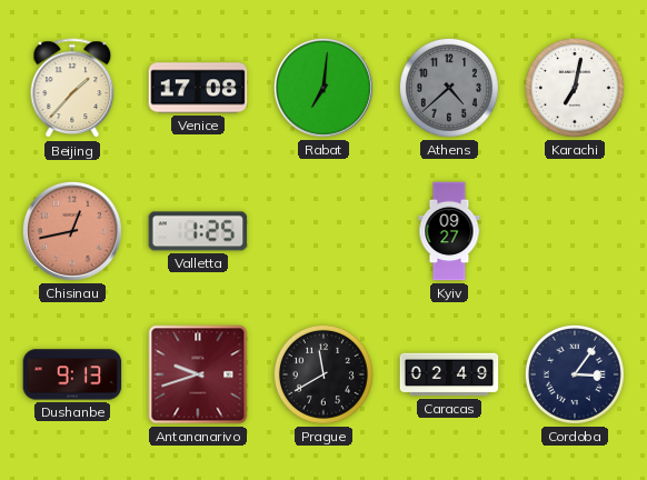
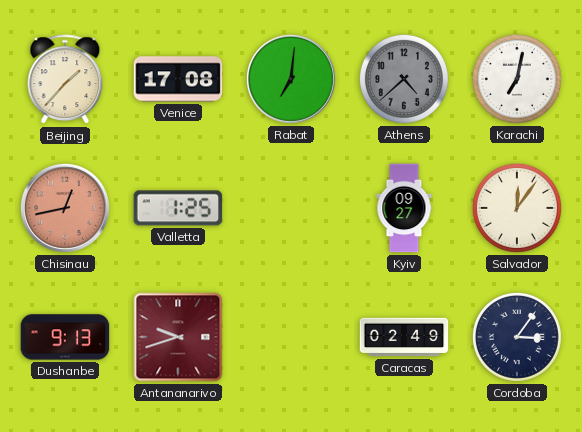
Salvador: none -> 12:06 (517, 208)
Prague: 11:40 -> none (323, 374)
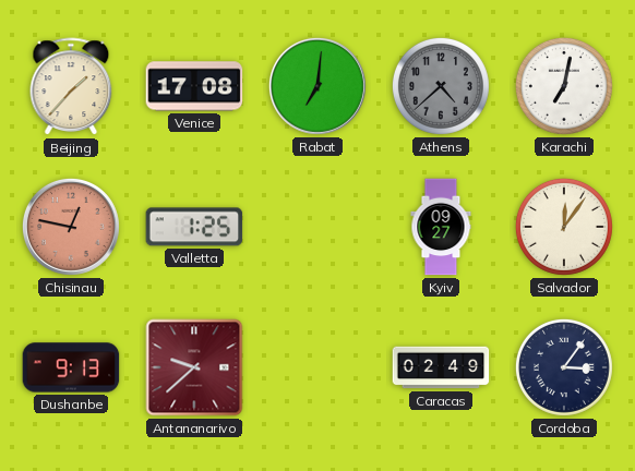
Chisinau: 12:43 -> 12:47 (71, 227)
Antananarivo: 9:42 -> 9:38 (194, 367)
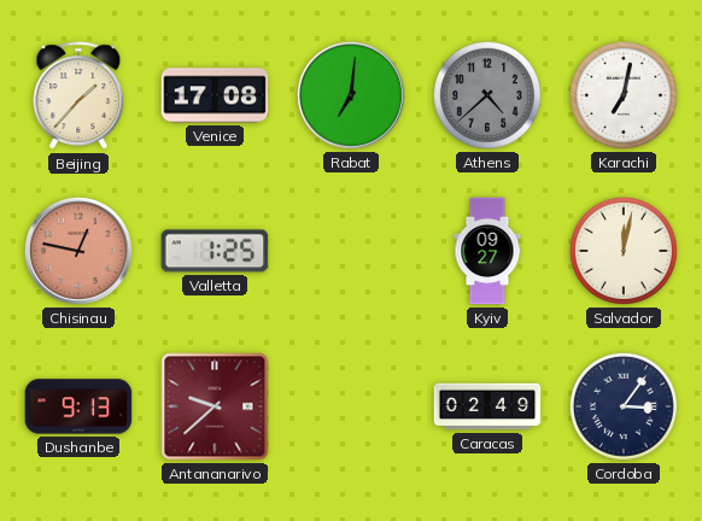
Salvador: 12:06 -> 12:02 (624, 251)
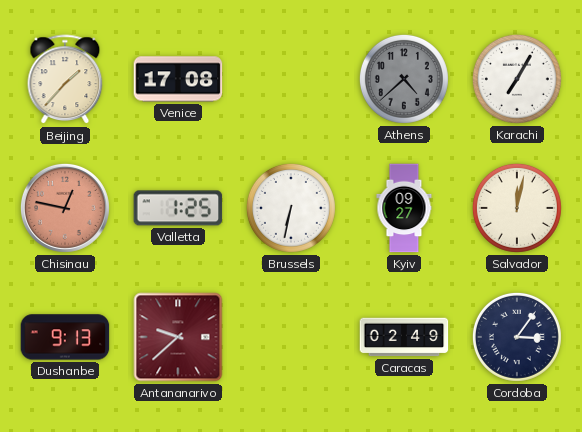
Rabat: 7:01 -> none (351, 95)
Karachi: 7:02 -> 7:05 (517, 79)
Brussels: none -> 6:32 (291, 208)
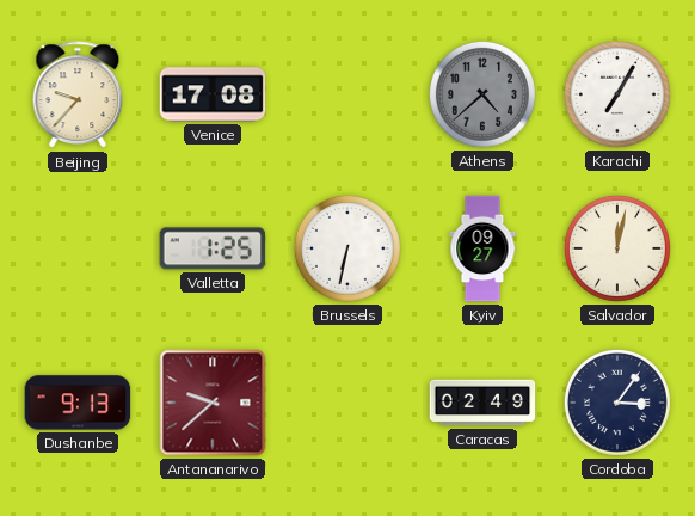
Beijing: 1:37 -> 9:37 (78, 96)
Chisinau: 12:47 -> none (65, 208)
